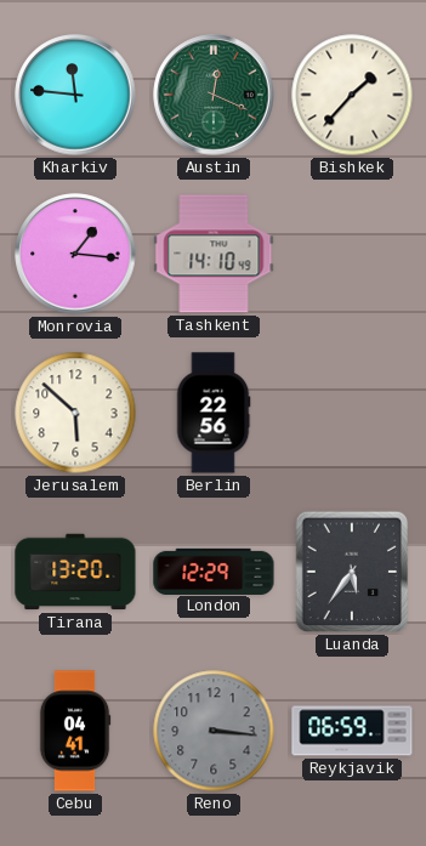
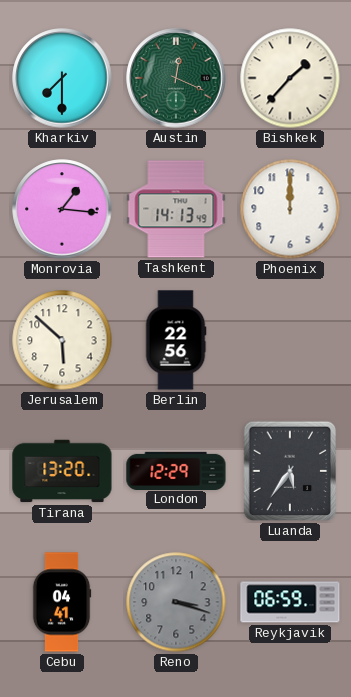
Kharkiv: 11:46 -> 7:30 (62, 78)
Tashkent: 14:10 -> 14:13 (176, 209)
Phoenix: none -> 12:00 (290, 209)
Reno: 3:16 -> 3:18 (176, 602)
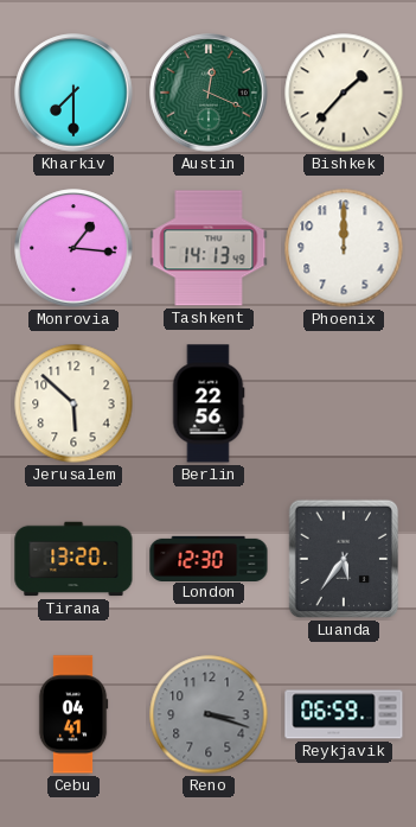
London: 12:29 -> 12:30 (209, 558)
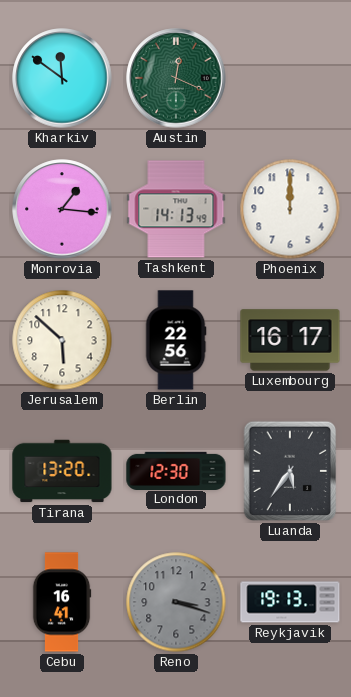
Kharkiv: 7:30 -> 11:51 (62, 78)
Bishkek: 1:37 -> none (344, 93)
Luxembourg: none -> 16:17 (290, 340)
Cebu: 04:41 -> 16:41 (62, 602)
Reykjavik: 06:59 -> 19:13 (290, 602)
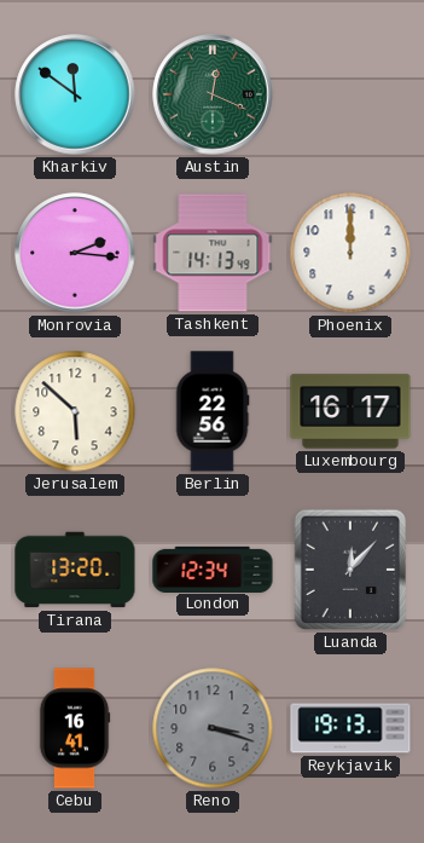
Monrovia: 1:16 -> 2:16 (75, 253)
London: 12:30 -> 12:34 (213, 568)
Luanda: 5:36 -> 12:07 (350, 570)
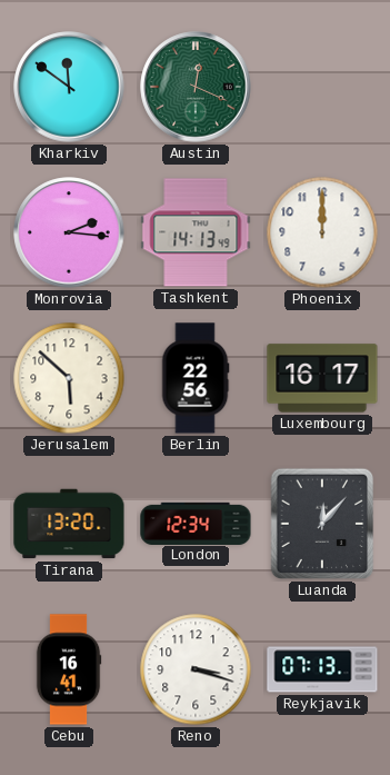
Reno dial: grey -> white (196, 669)
Reykjavik: 19:13 -> 07:13 (322, 669)
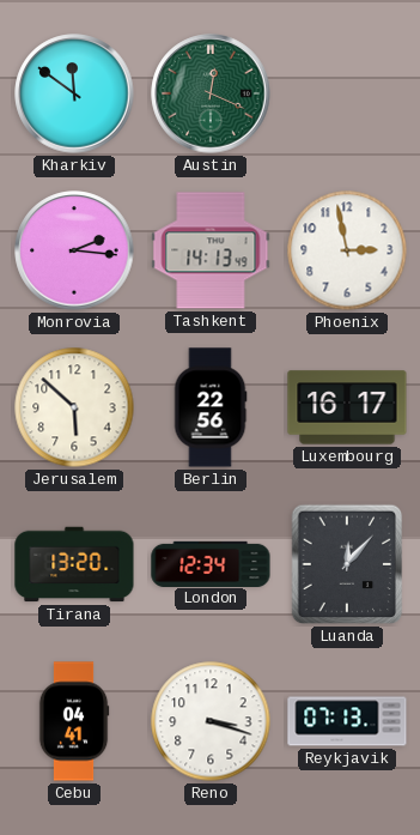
Phoenix: 12:00 -> 2:58 (347, 250)
Cebu: 16:41 -> 04:41 (74, 721)
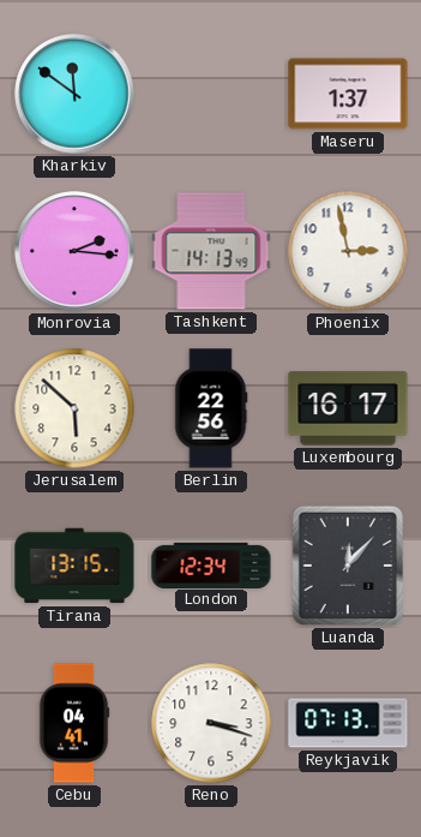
Austin: 12:19 -> none (211, 93)
Maseru: none -> 1:37 (348, 94)
Tirana: 13:20 -> 13:15 (74, 566)
